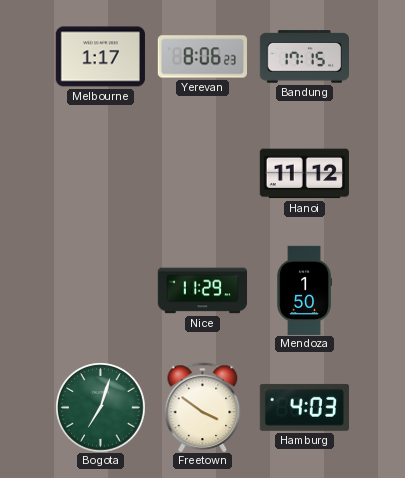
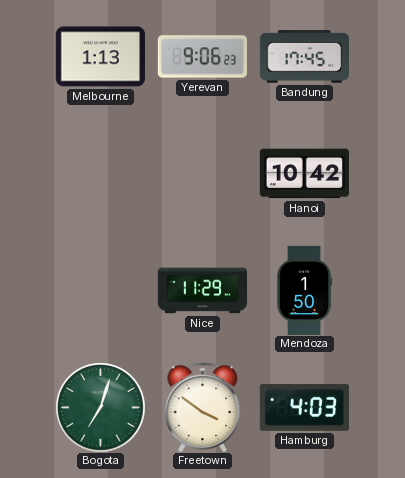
Melbourne: 1:17 -> 1:13 (100, 57)
Yerevan: 8:06 -> 9:06 (202, 57)
Bandung: 17:15 -> 17:45 (304, 57)
Hanoi: 11:12 -> 10:42 (304, 174)
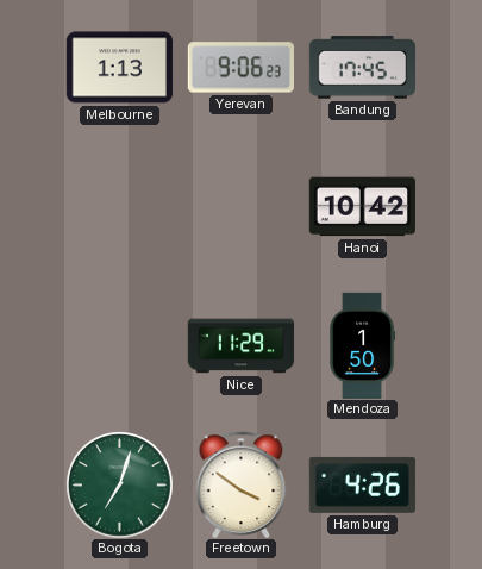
Hamburg: 4:03 -> 4:26 (362, 484)
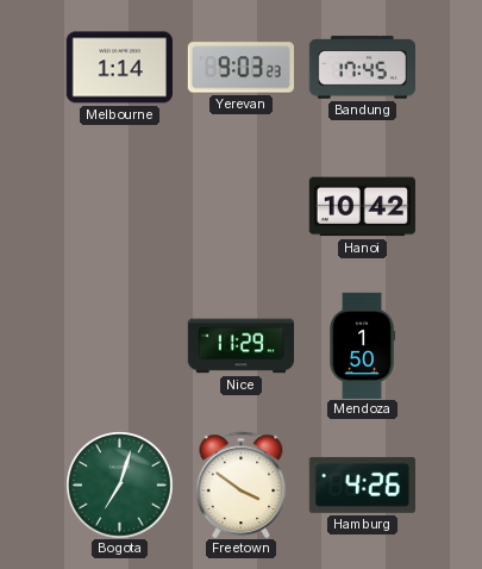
Melbourne: 1:13 -> 1:14 (119, 68)
Yerevan: 9:06 -> 9:03 (240, 68)
